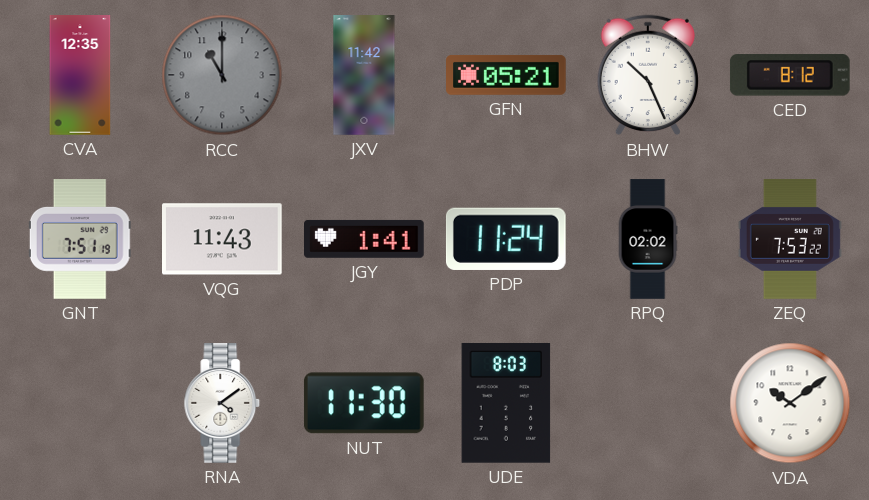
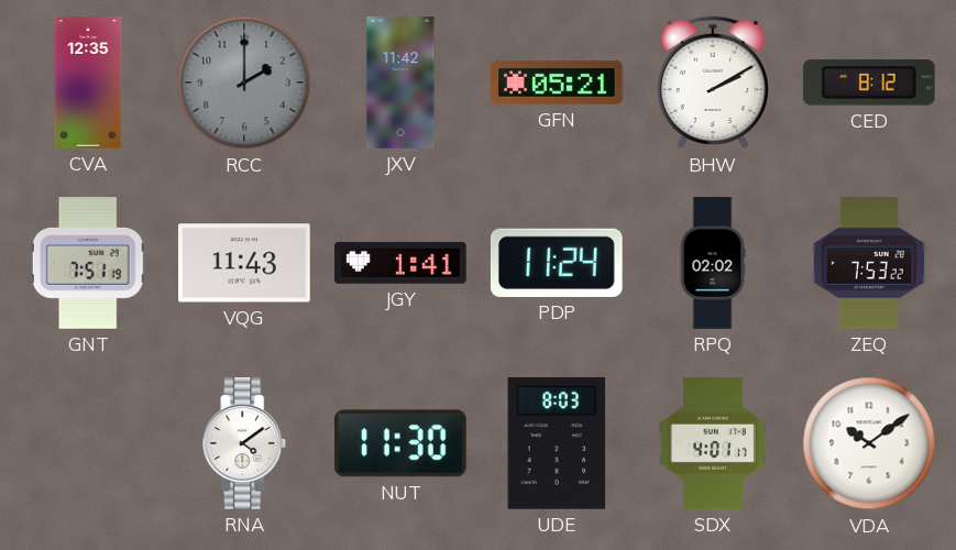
RCC: 11:00 -> 2:00 (244, 82)
BHW: 10:26 -> 2:10 (712, 82)
SDX: none -> 4:01 (713, 443)
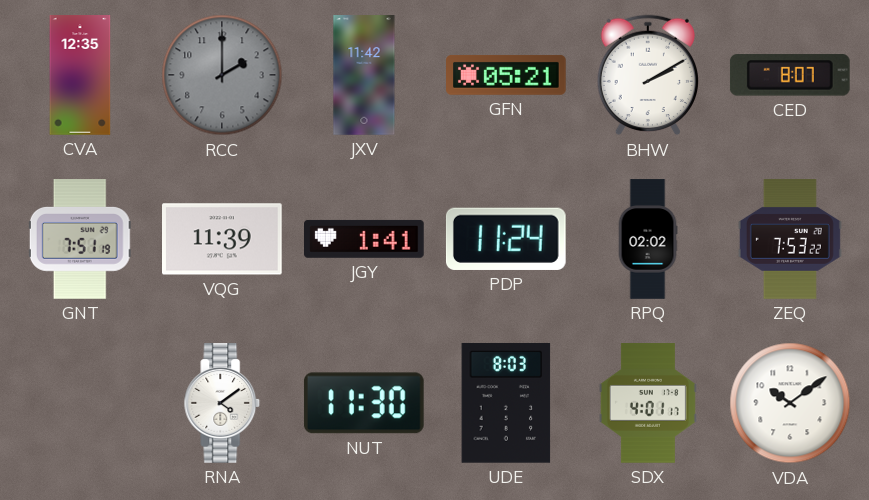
CED: 8:12 -> 8:07 (790, 75)
VQG: 11:43 -> 11:39 (223, 239)
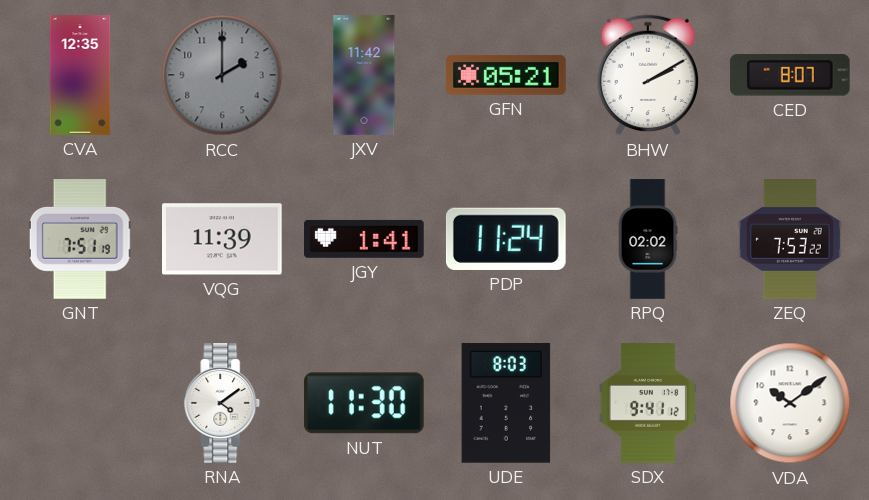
SDX: 4:01 -> 9:41 (648, 403)
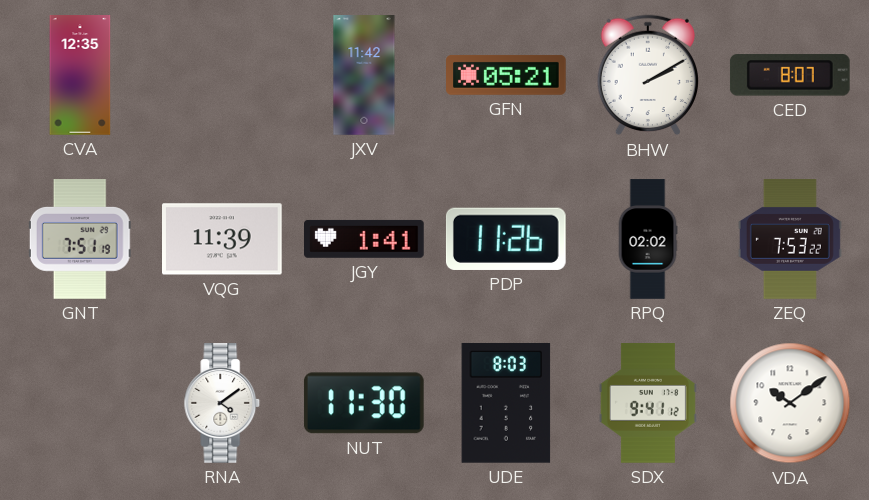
RCC: 2:00 -> none (222, 75)
PDP: 11:24 -> 11:26 (506, 239)
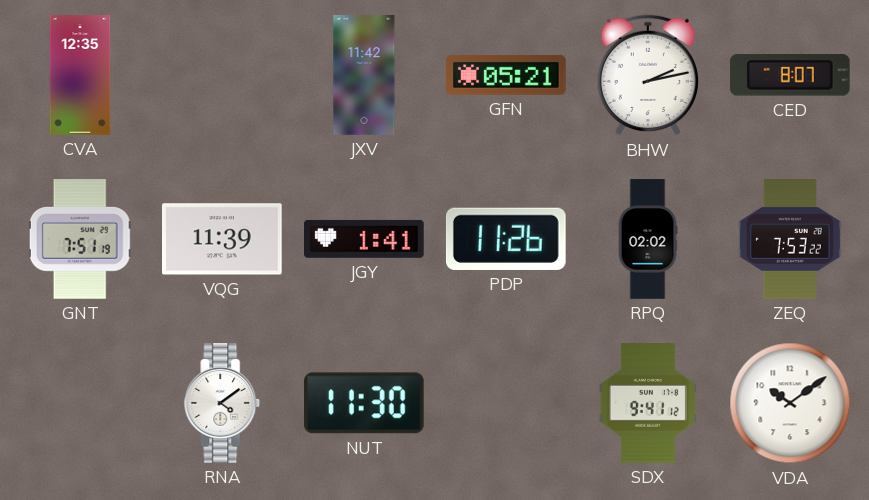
BHW: 2:10 -> 2:13 (647, 75)
UDE: 8:03 -> none (506, 403)
